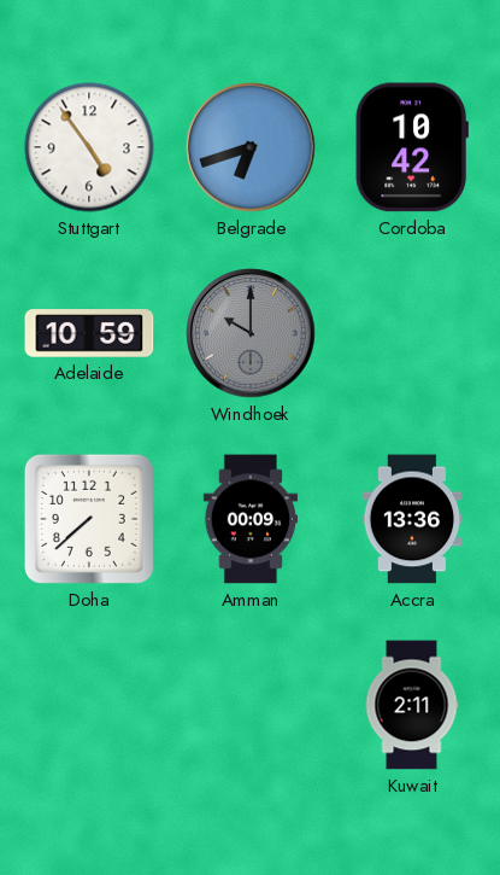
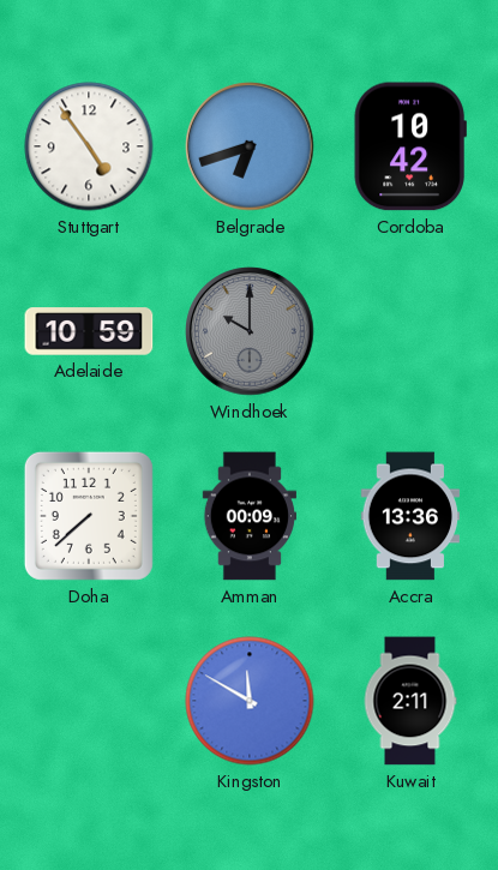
Kingston: none -> 11:50 (250, 701)
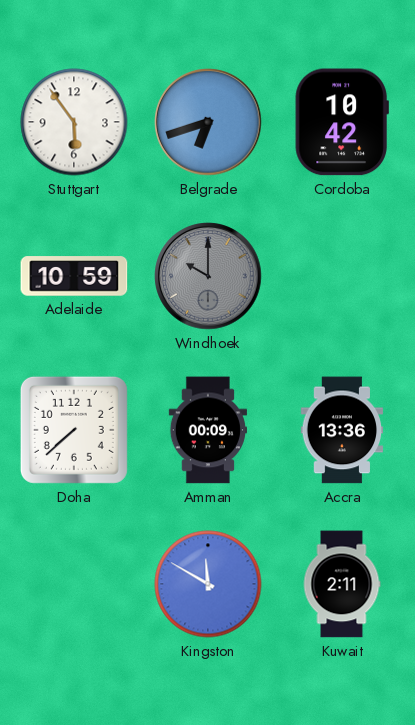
Stuttgart: 4:54 -> 5:54 (74, 122)
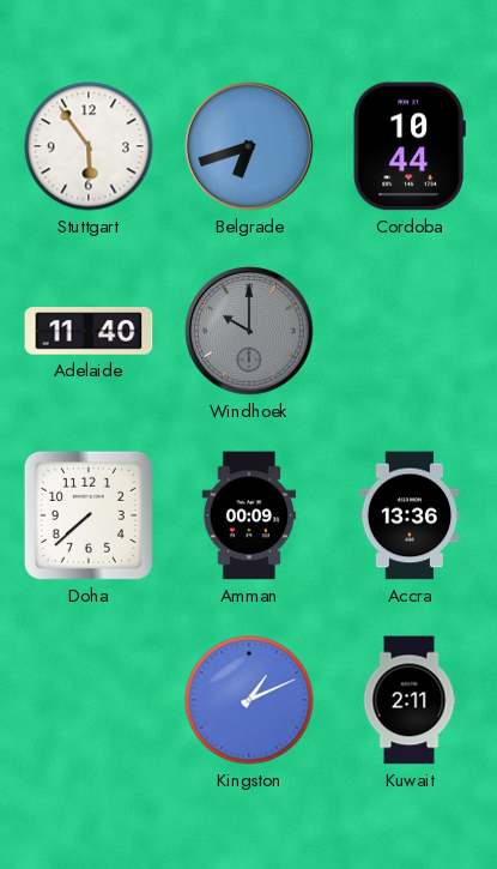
Cordoba: 10:42 -> 10:44 (410, 146)
Adelaide: 10:59 -> 11:40 (89, 331)
Kingston: 11:50 -> 1:11 (249, 700)
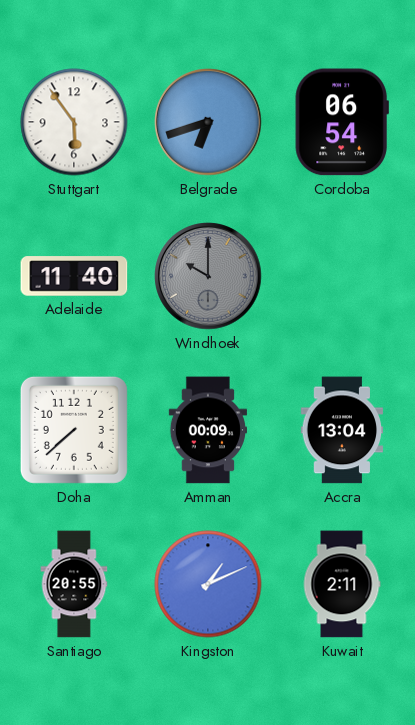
Cordoba: 10:44 -> 06:54 (342, 122)
Accra: 13:36 -> 13:04 (342, 430)
Santiago: none -> 20:55 (74, 584)
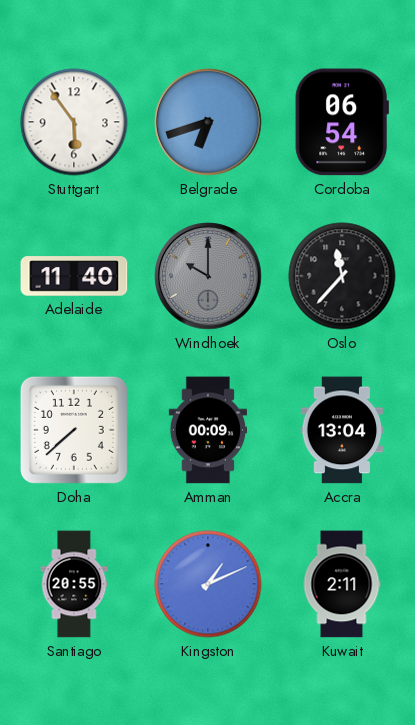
Oslo: none -> 11:37 (342, 276)
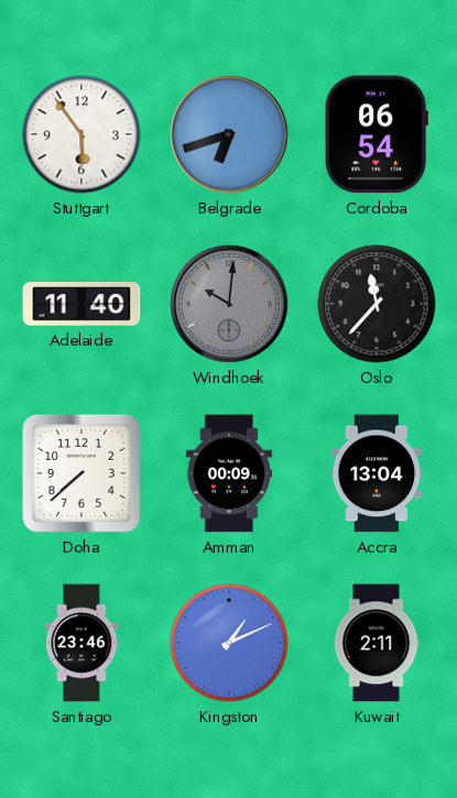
Windhoek: 10:00 -> 10:01 (229, 304)
Santiago: 20:55 -> 23:46 (81, 643)
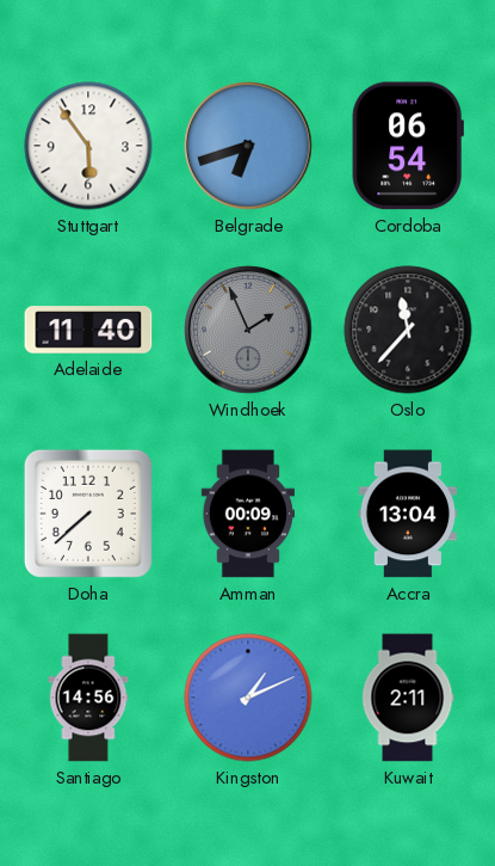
Windhoek: 10:01 -> 1:56 (248, 330)
Santiago: 23:46 -> 14:56 (88, 698)
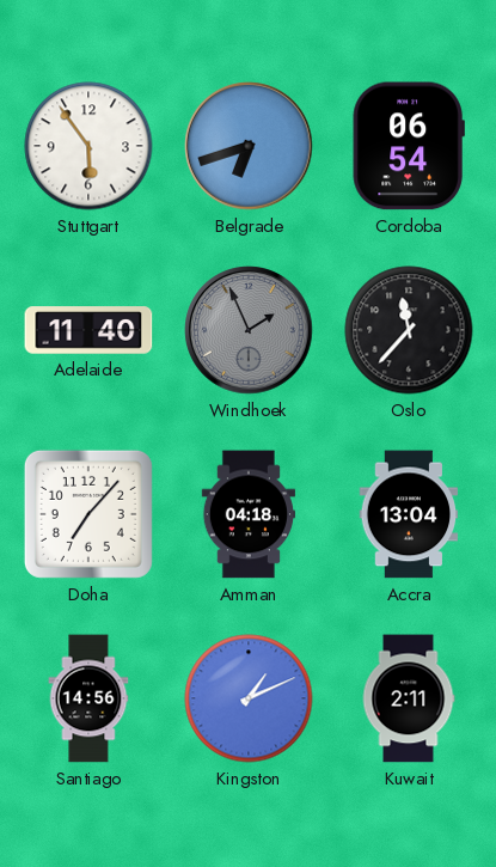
Doha: 7:38 -> 7:07 (88, 514)
Amman: 00:09 -> 04:18 (247, 514)
